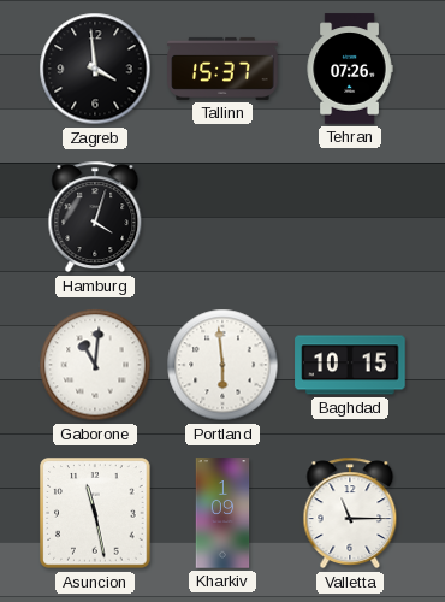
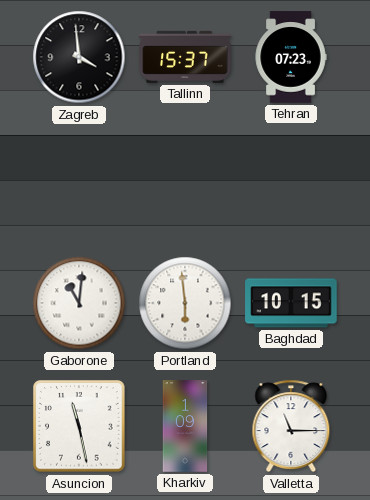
Tehran: 07:26 -> 07:23 (291, 57)
Hamburg: 4:03 -> none (95, 217)
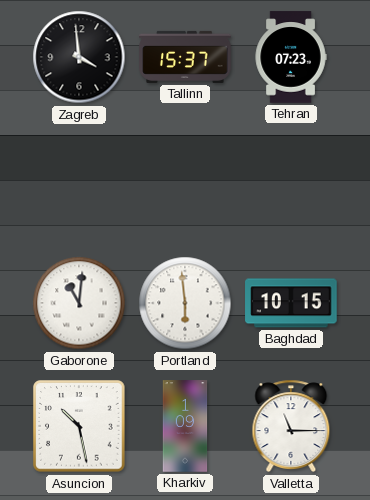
Asuncion: 11:28 -> 10:28 (79, 426)
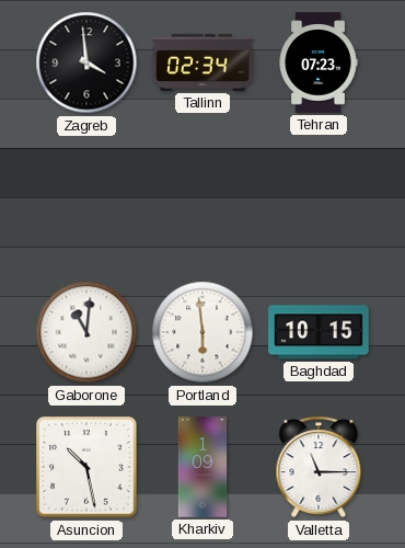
Tallinn: 15:37 -> 02:34 (202, 62)
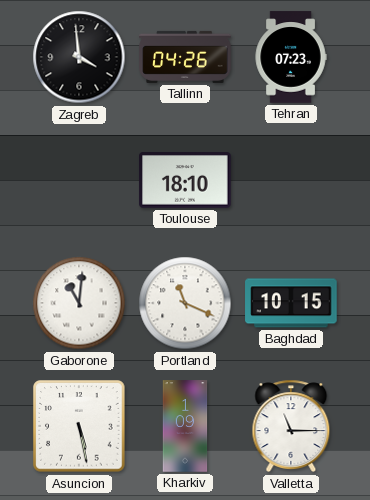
Tallinn: 02:34 -> 04:26 (185, 57)
Toulouse: none -> 18:10 (185, 180)
Portland: 5:59 -> 11:19 (185, 303)
Asuncion: 10:28 -> 5:28 (79, 426)
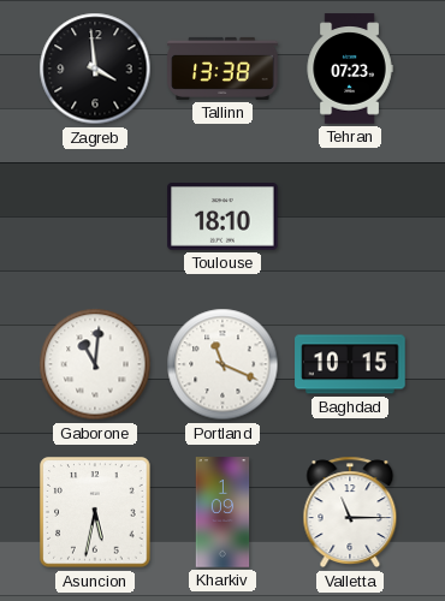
Tallinn: 04:26 -> 13:38 (222, 69)
Asuncion: 5:28 -> 5:32 (95, 512)
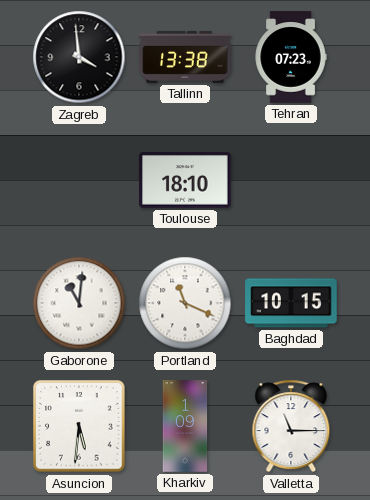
Asuncion: 5:32 -> 5:31 (79, 426)
